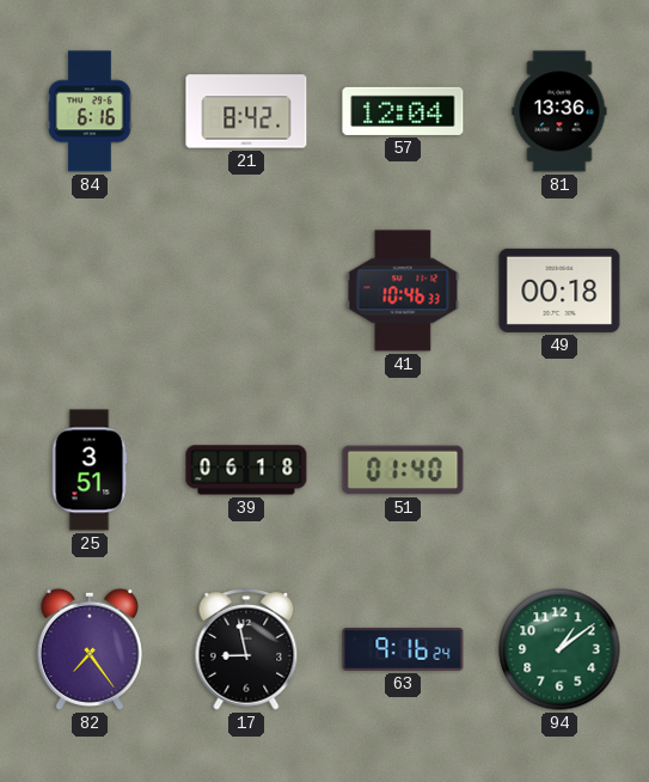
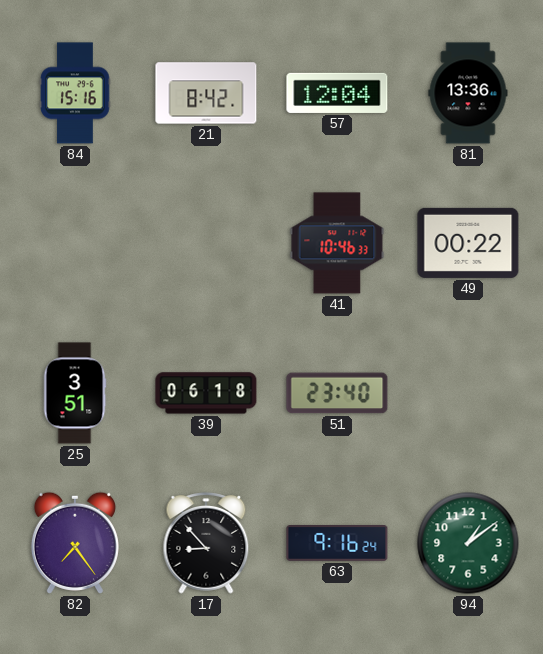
84: 6:16 -> 15:16 (75, 93)
49: 00:18 -> 00:22 (468, 243)
51: 01:40 -> 23:40 (337, 393)
17: 8:58 -> 8:53 (206, 544)
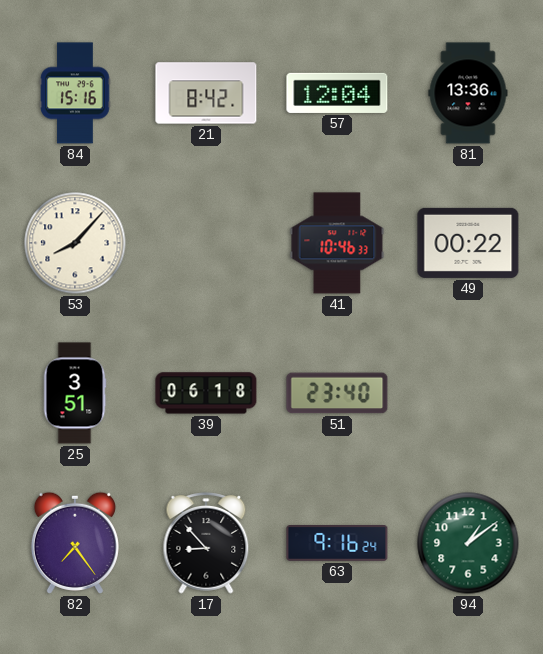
53: none -> 8:07 (75, 243)
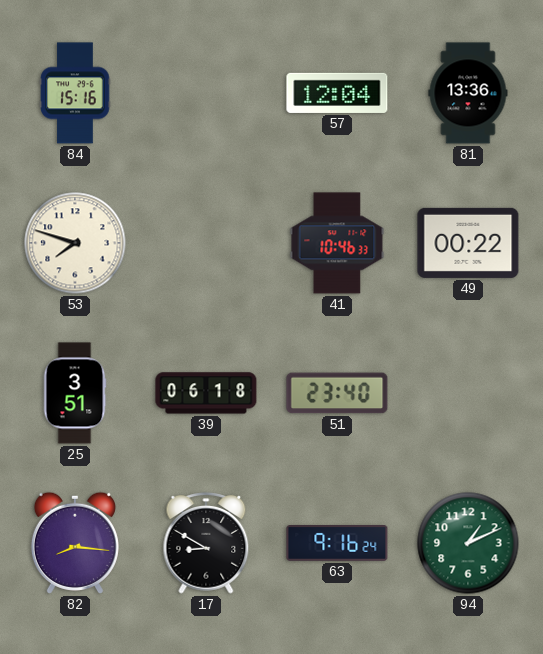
21: 8:42 -> none (206, 93)
53: 8:07 -> 7:48 (75, 243)
82: 7:24 -> 8:16 (75, 543)
17: 8:53 -> 8:50 (206, 544)
94: 1:09 -> 1:11 (468, 543)
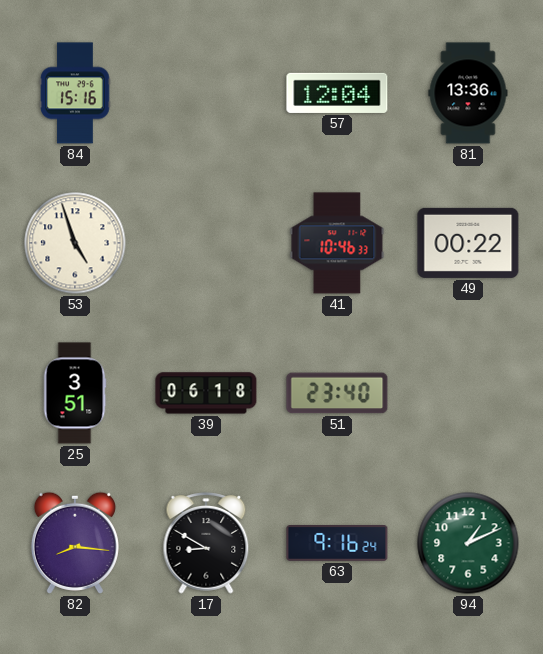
53: 7:48 -> 4:57 (75, 243)
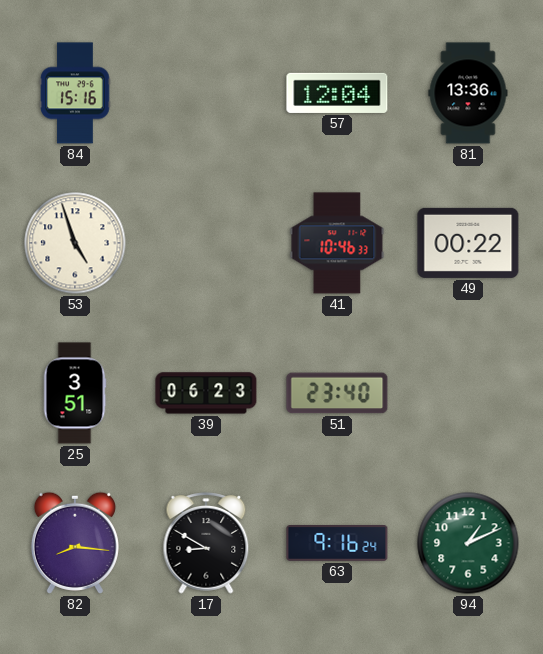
39: 06:18 -> 06:23 (206, 393)
